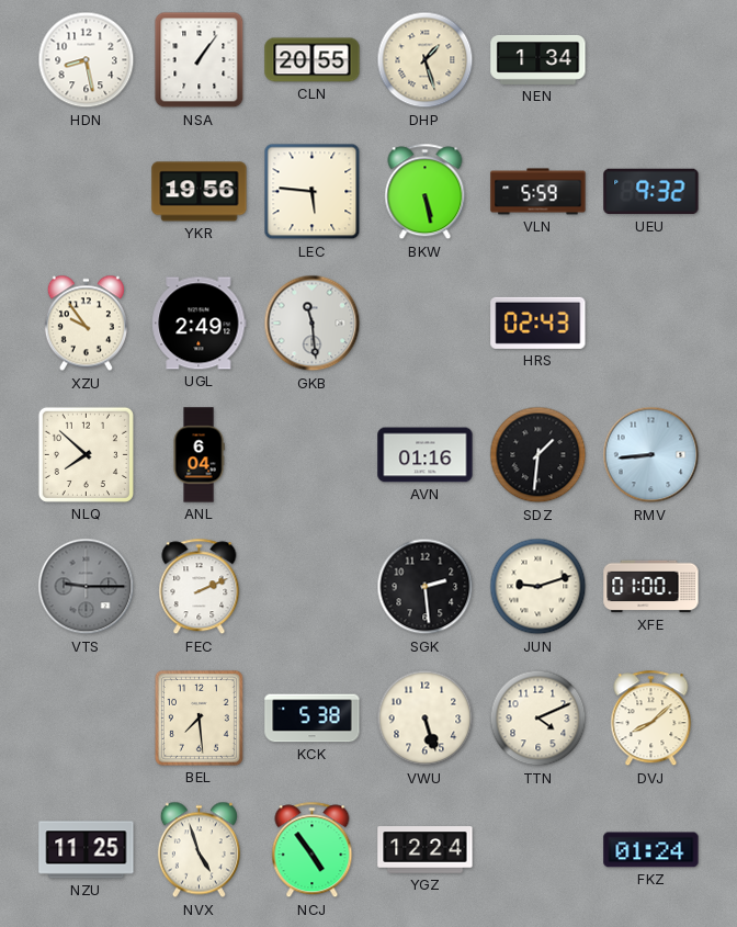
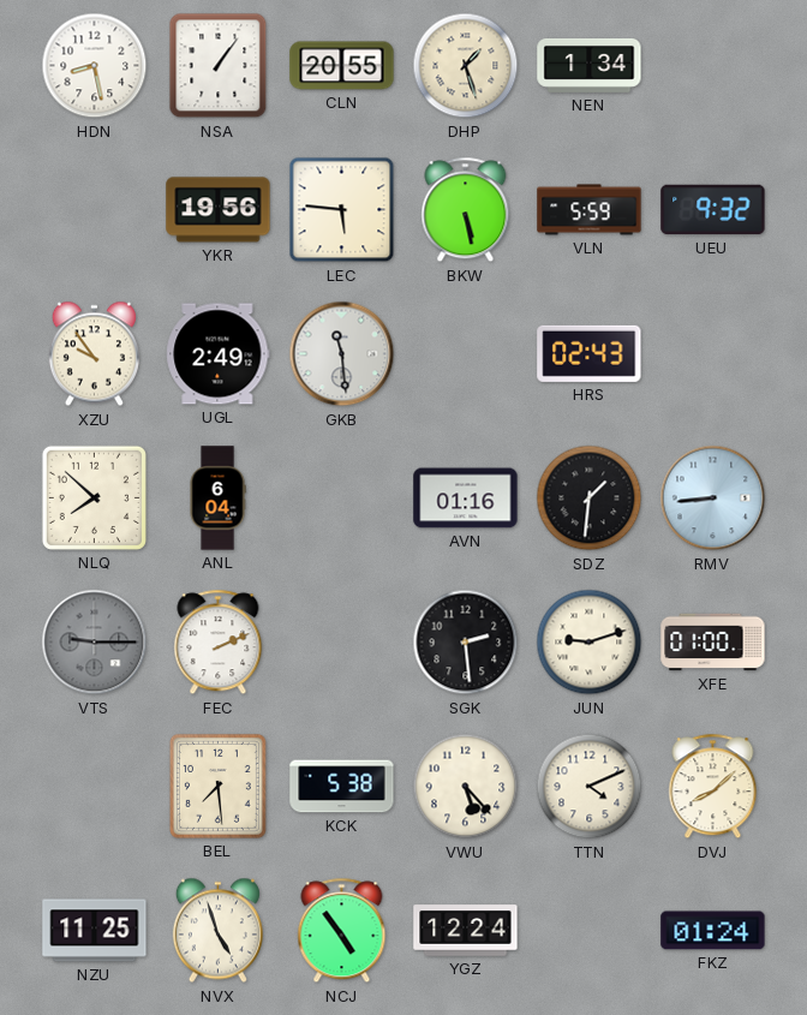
VWU: 5:27 -> 5:23 (466, 787)
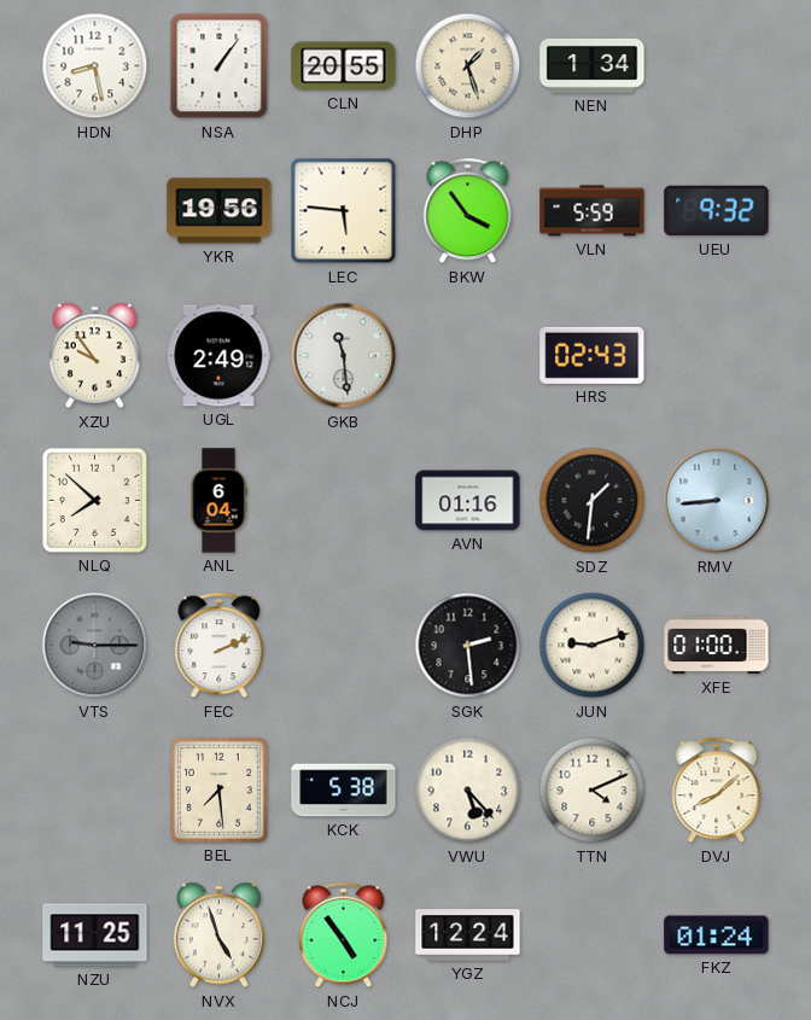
BKW: 5:28 -> 3:54 (468, 211)
